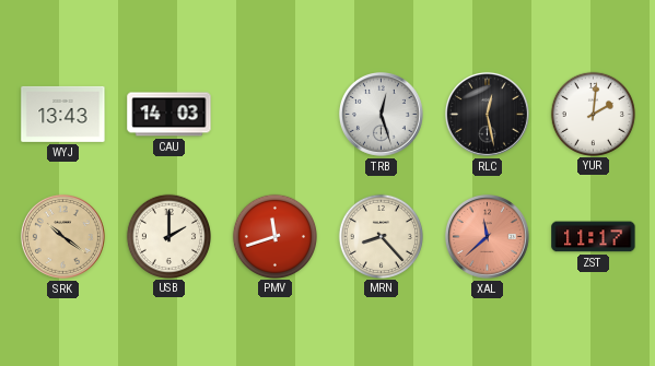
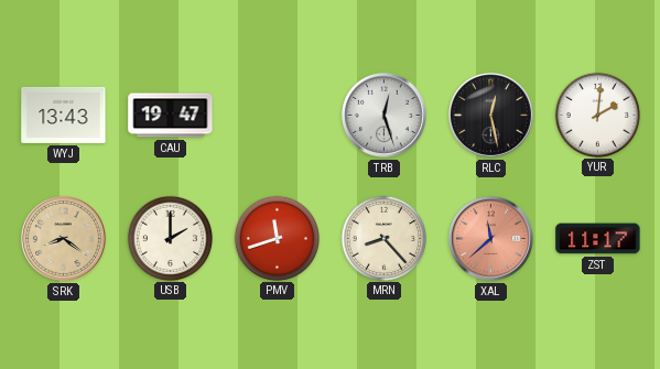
CAU: 14:03 -> 19:47 (171, 116)
SRK: 10:21 -> 8:21 (63, 238)
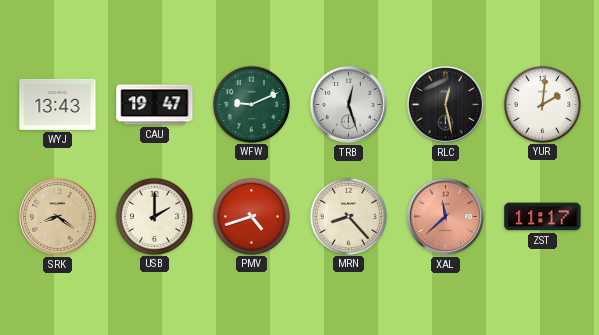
WFW: none -> 9:11 (251, 104)
PMV: 11:42 -> 4:42 (251, 216)
